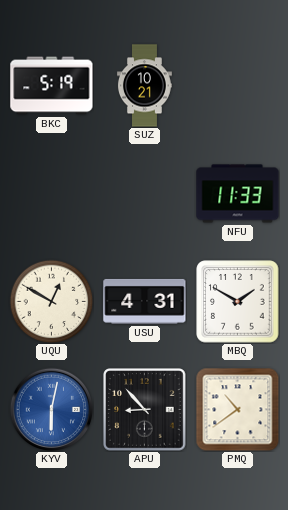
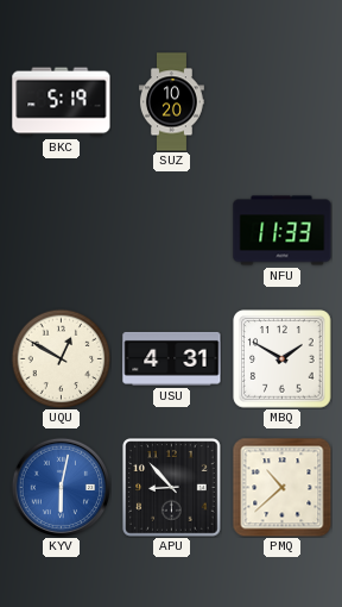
SUZ: 10:21 -> 10:20 (172, 102)
PMQ: 10:39 -> 10:38 (281, 487)
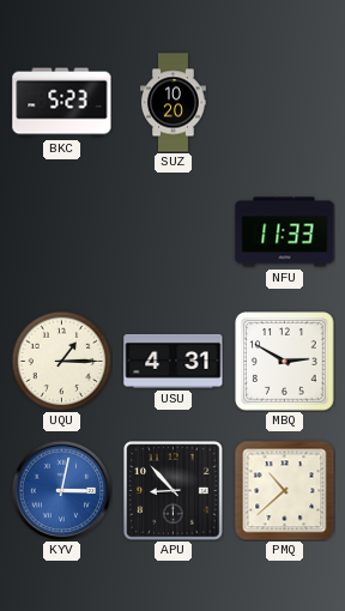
BKC: 5:19 -> 5:23 (62, 103)
UQU: 12:50 -> 1:15 (61, 361)
MBQ: 1:50 -> 2:50 (285, 362)
KYV: 6:02 -> 3:02 (61, 490)
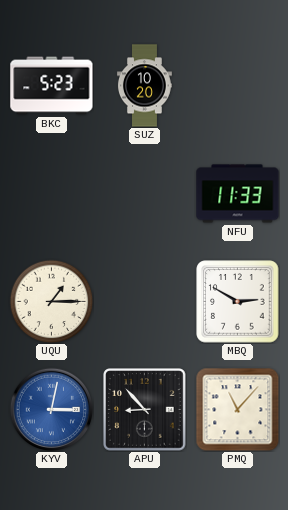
USU: 4:31 -> none (174, 361)
PMQ: 10:38 -> 11:07 (237, 409)
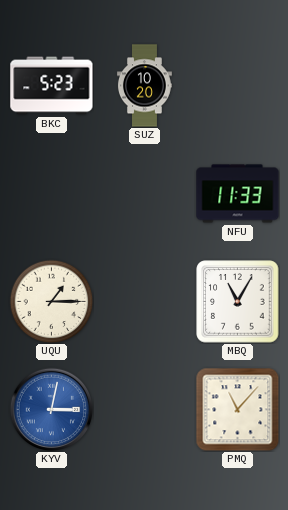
MBQ: 2:50 -> 11:05 (238, 302)
APU: 8:53 -> none (145, 410)
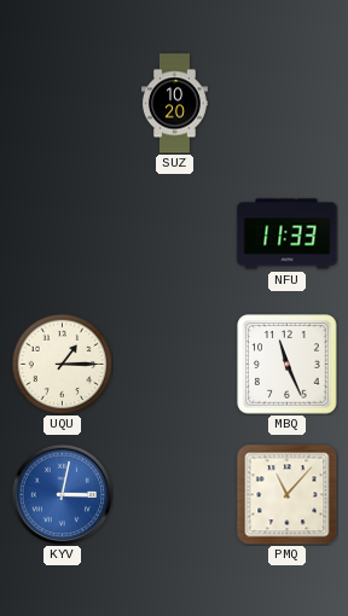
BKC: 5:23 -> none (52, 86)
MBQ: 11:05 -> 11:26 (288, 365)
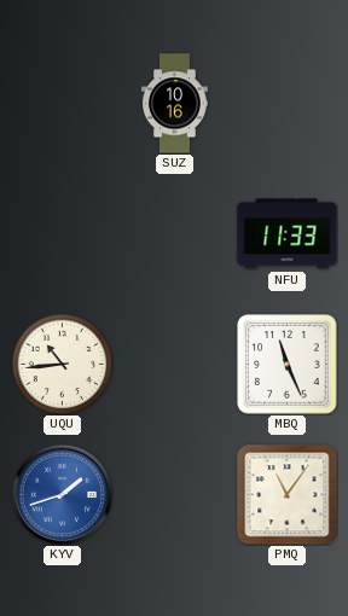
SUZ: 10:20 -> 10:16 (175, 104)
UQU: 1:15 -> 10:44 (62, 364)
KYV: 3:02 -> 1:42 (62, 494)
PMQ: 11:07 -> 11:06 (286, 494)
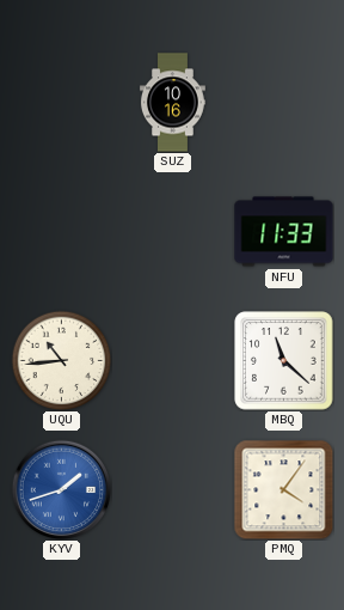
MBQ: 11:26 -> 11:22 (284, 361)
PMQ: 11:06 -> 4:06 (283, 489)
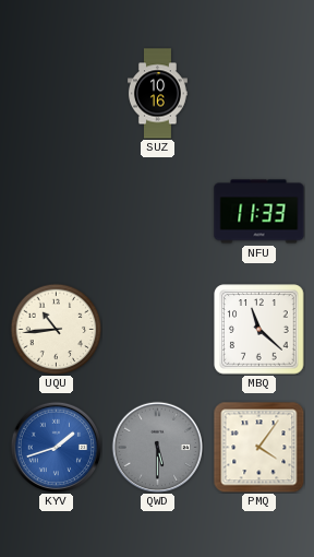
QWD: none -> 5:30 (157, 447)
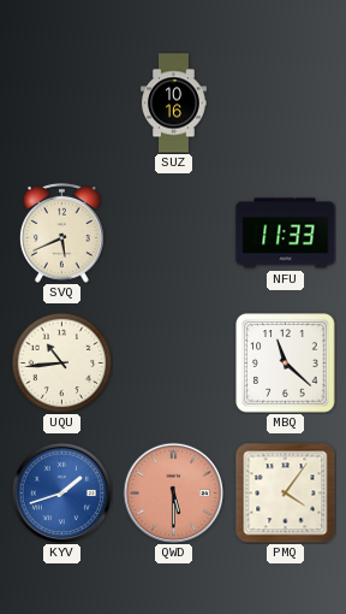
SVQ: none -> 5:41 (61, 232)
QWD dial: grey -> salmon (173, 492)
